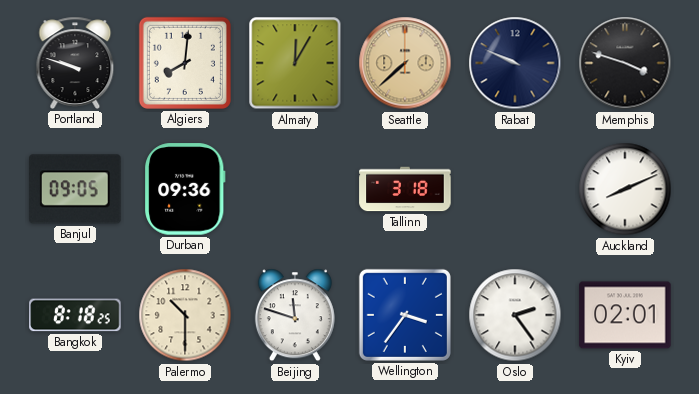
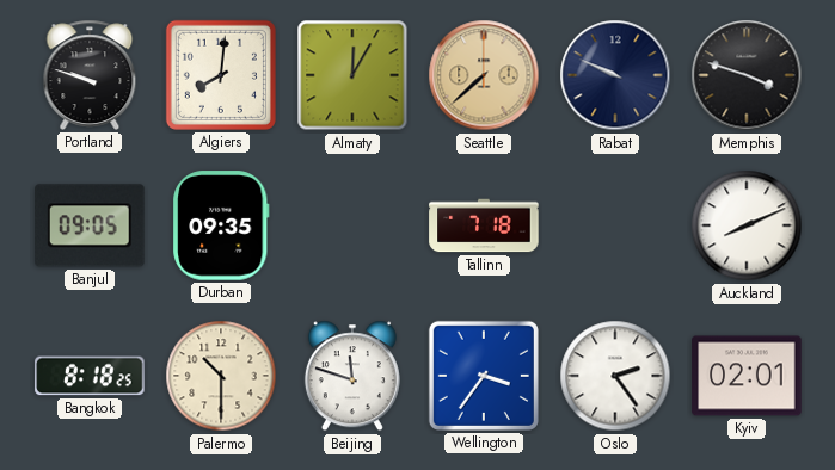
Durban: 09:36 -> 09:35 (221, 225)
Tallinn: 3:18 -> 7:18 (484, 225)
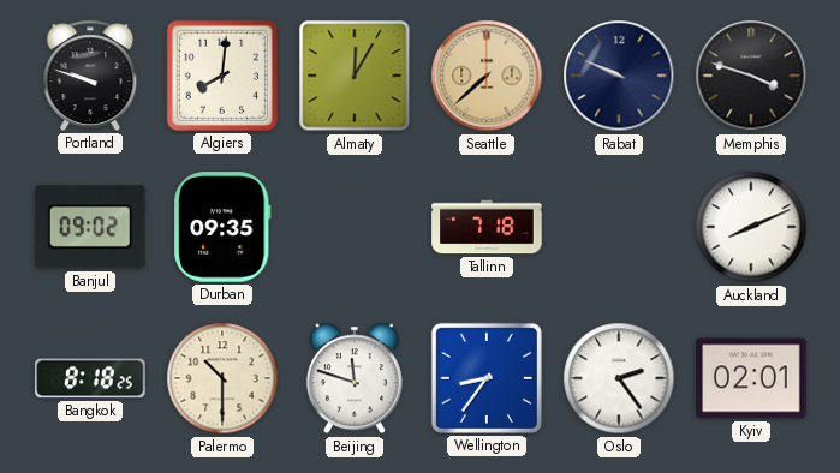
Banjul: 09:05 -> 09:02 (90, 227)
Wellington: 3:36 -> 8:36 (487, 378)
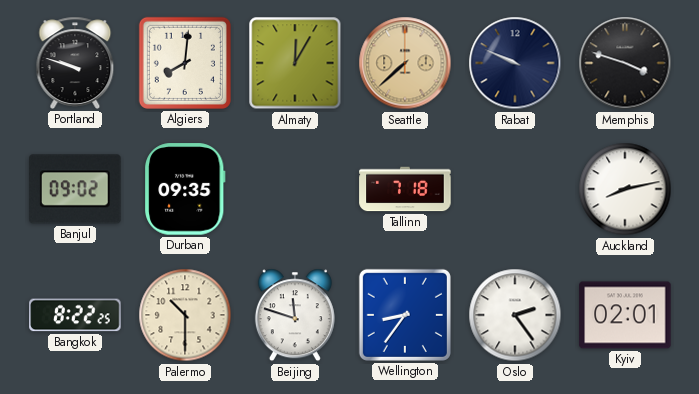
Auckland: 8:11 -> 8:13 (625, 189)
Bangkok: 8:18 -> 8:22 (75, 315)
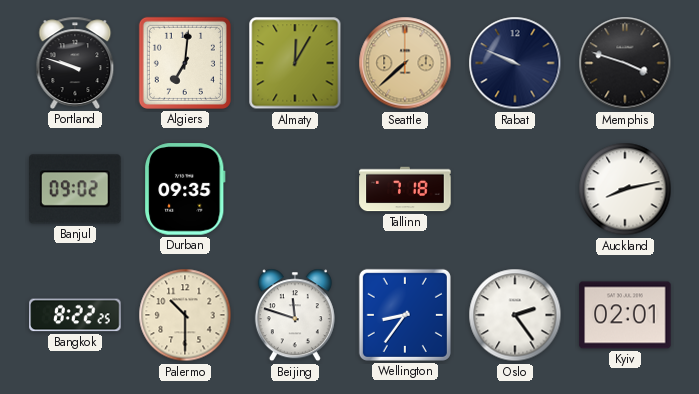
Algiers: 8:01 -> 7:01 (185, 63)
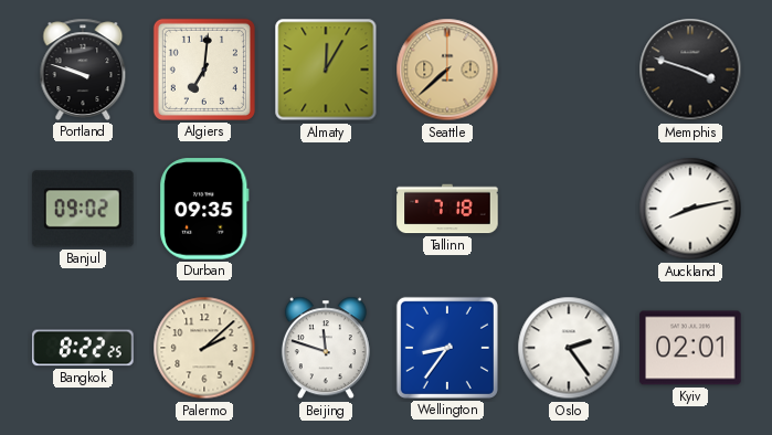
Rabat: 9:49 -> none (515, 63)
Palermo: 10:30 -> 2:08 (204, 348)
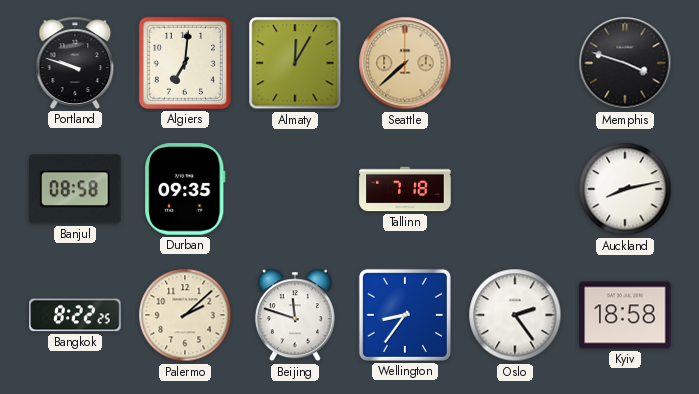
Banjul: 09:02 -> 08:58 (75, 189)
Kyiv: 02:01 -> 18:58 (625, 315)
